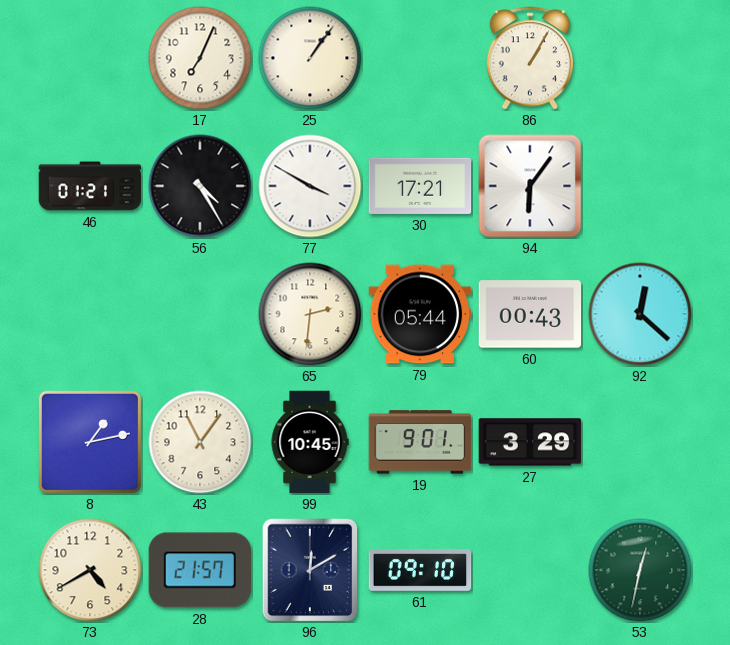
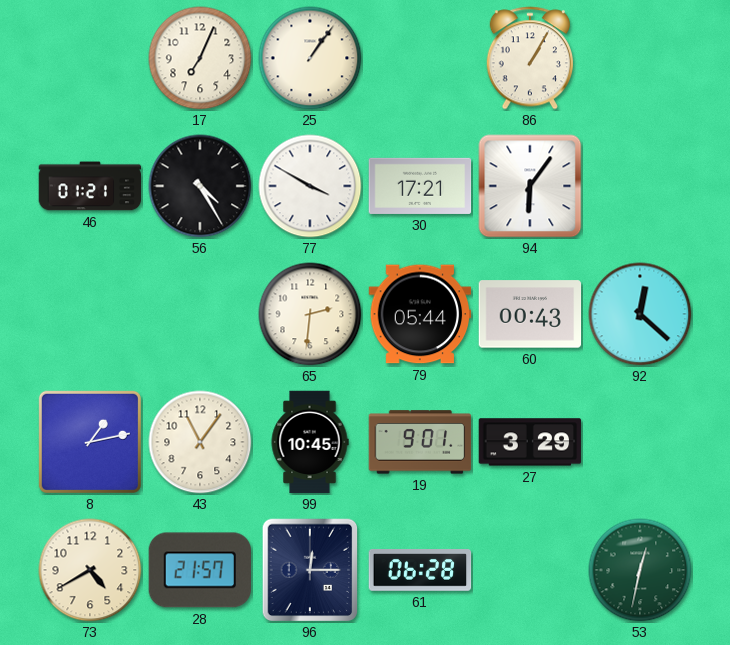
96: 12:10 -> 12:15 (310, 570)
61: 09:10 -> 06:28 (420, 571)
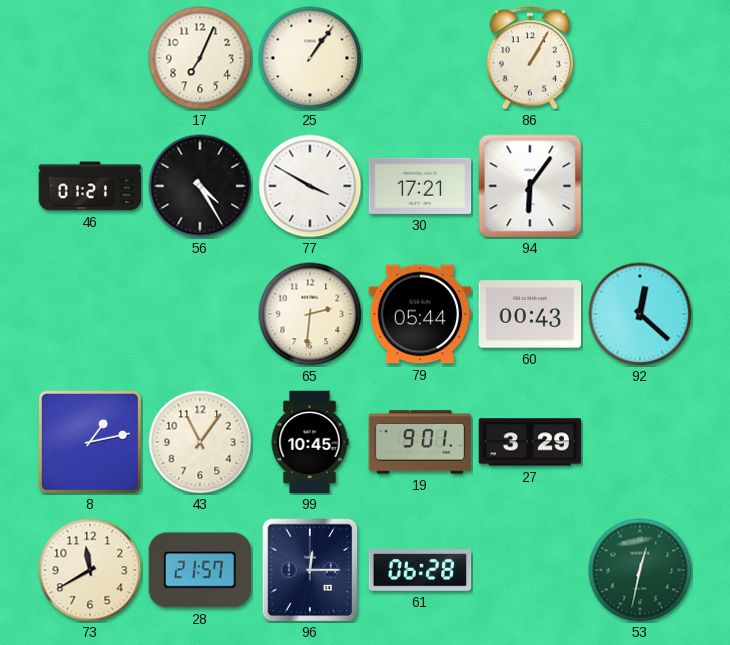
73: 4:40 -> 11:40 (90, 570)
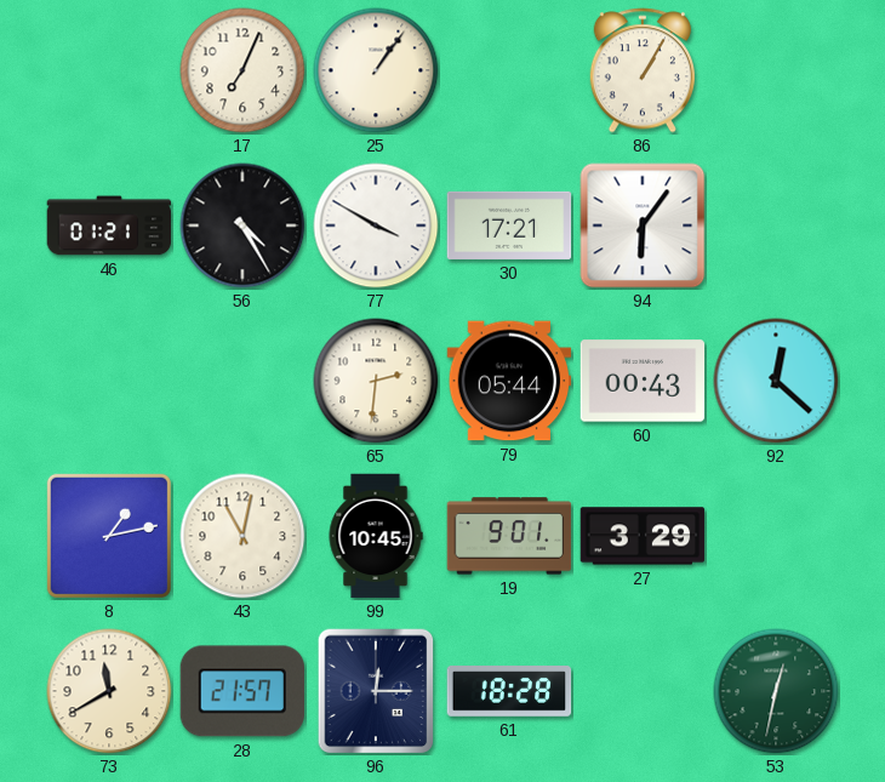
43: 11:06 -> 11:02 (242, 536)
61: 06:28 -> 18:28 (509, 692)
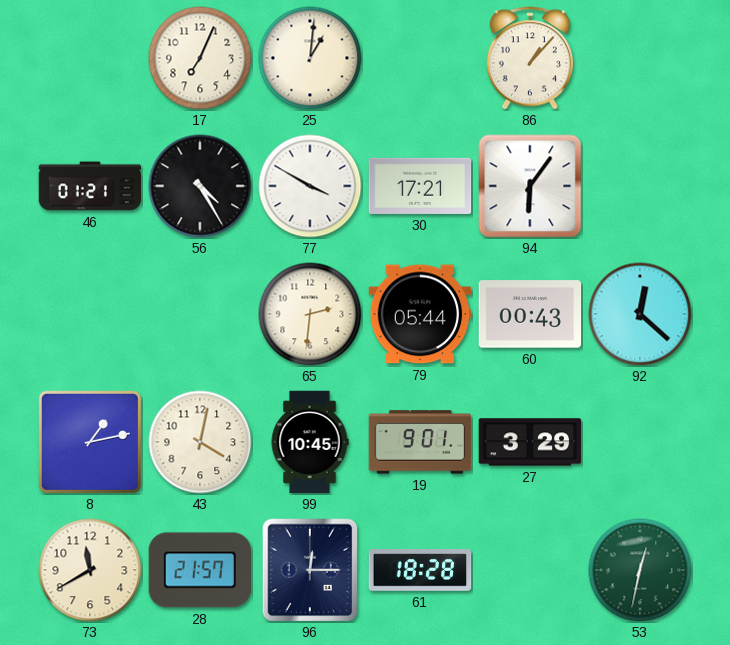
25: 1:06 -> 1:01 (310, 58)
86: 1:05 -> 1:07 (529, 58)
43: 11:02 -> 4:02 (200, 442)
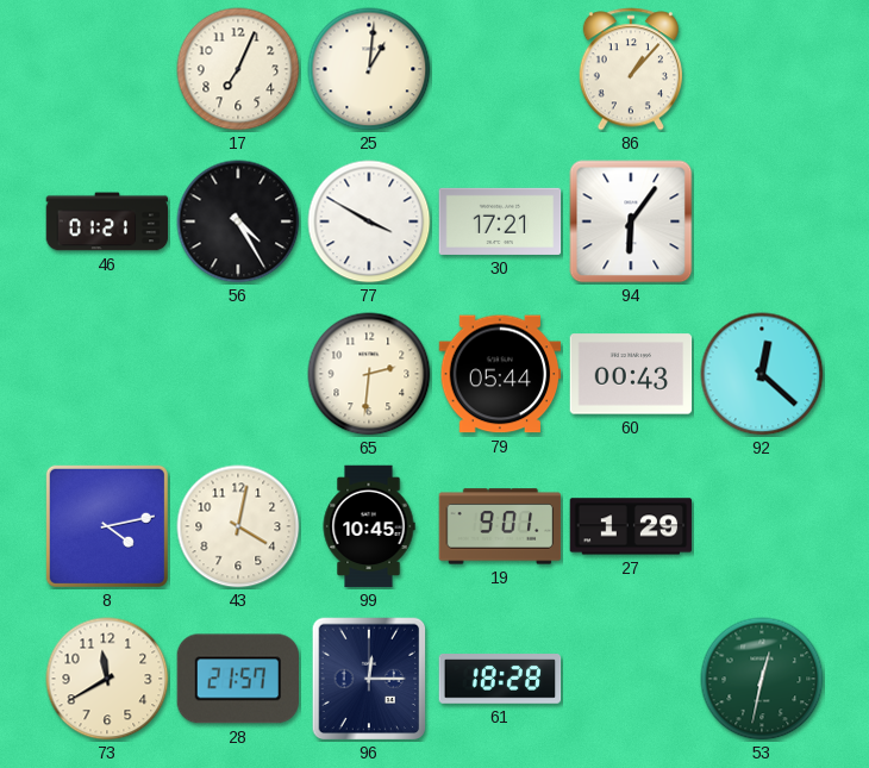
8: 1:13 -> 4:13 (107, 526)
27: 3:29 -> 1:29 (631, 526)
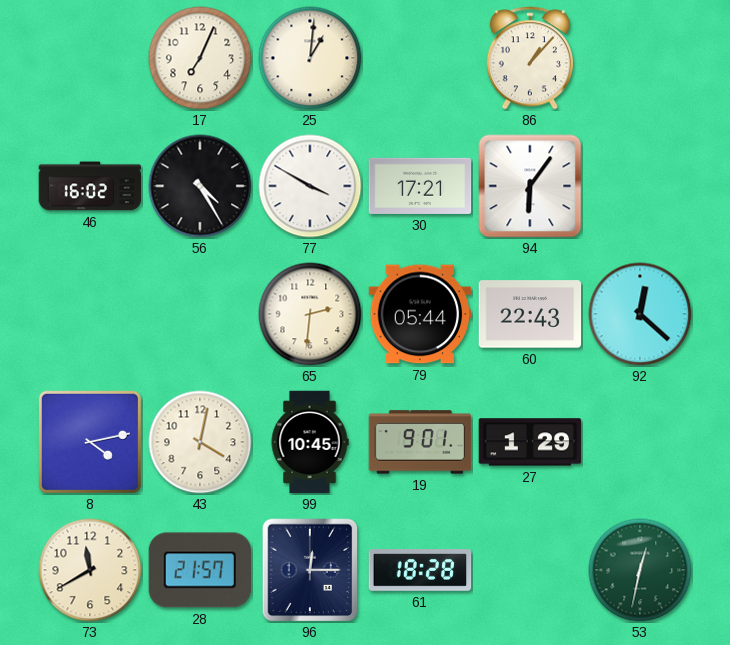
46: 01:21 -> 16:02 (90, 186)
60: 00:43 -> 22:43 (530, 314)
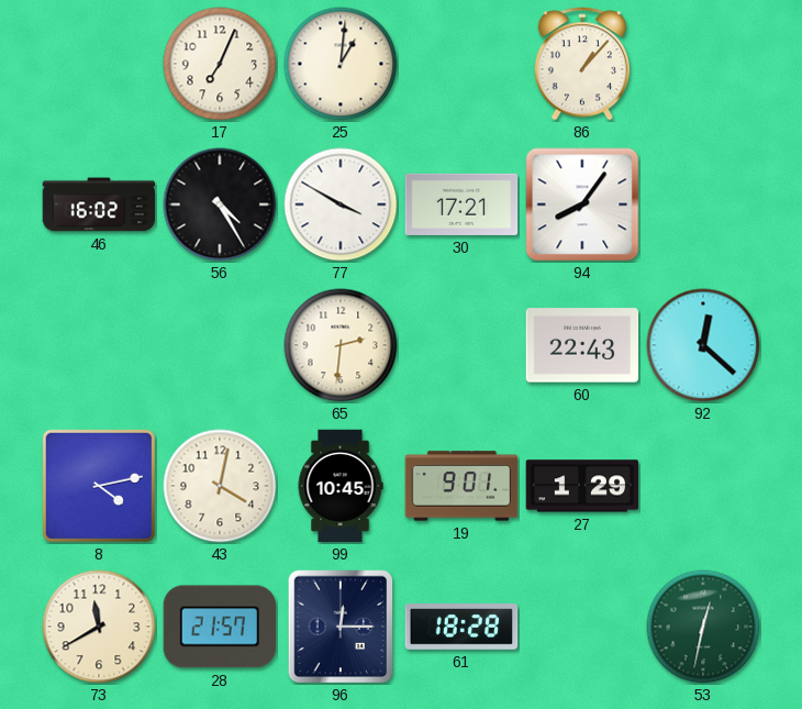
94: 6:06 -> 8:06 (582, 204)
79: 05:44 -> none (420, 314)
